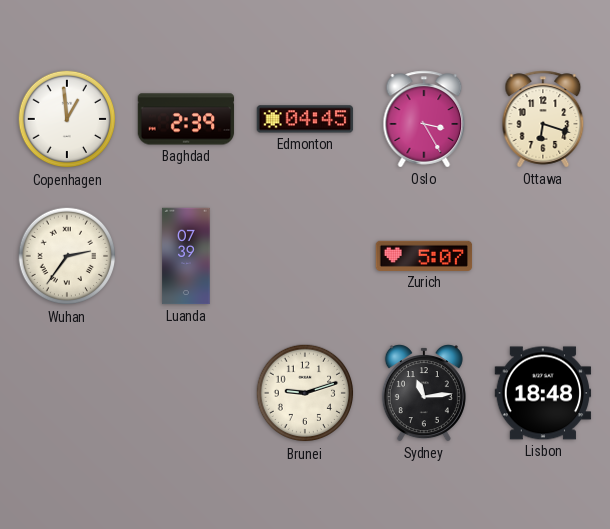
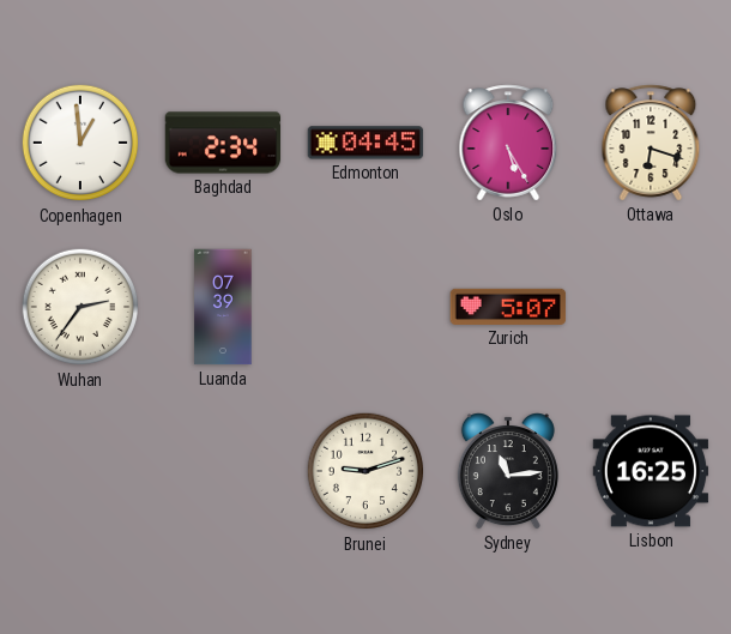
Baghdad: 2:39 -> 2:34 (223, 143)
Oslo: 3:25 -> 5:25 (508, 143)
Lisbon: 18:48 -> 16:25 (651, 471)
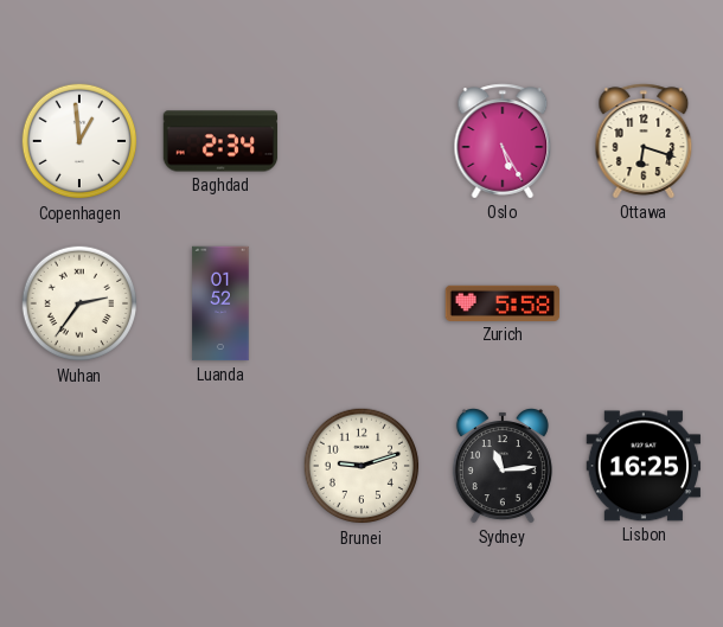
Edmonton: 04:45 -> none (365, 143)
Luanda: 07:39 -> 01:52 (220, 303)
Zurich: 5:07 -> 5:58 (503, 303)
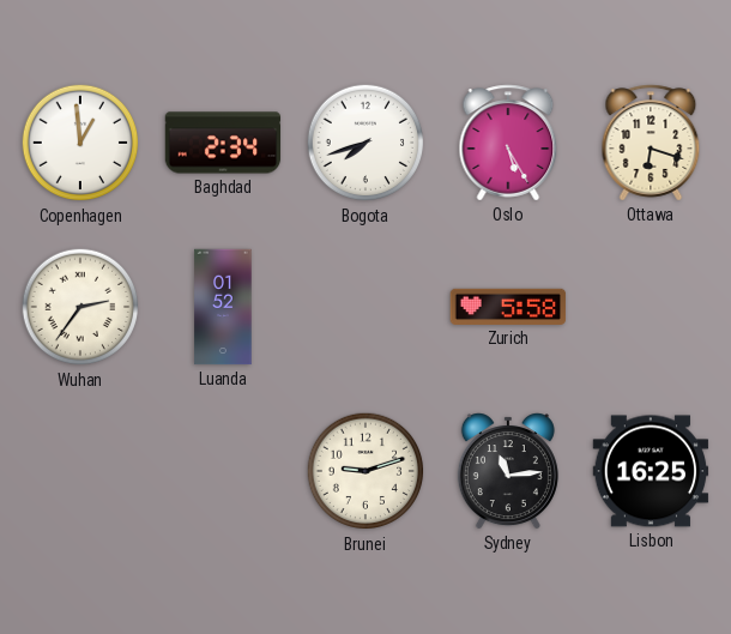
Bogota: none -> 7:42 (365, 143)
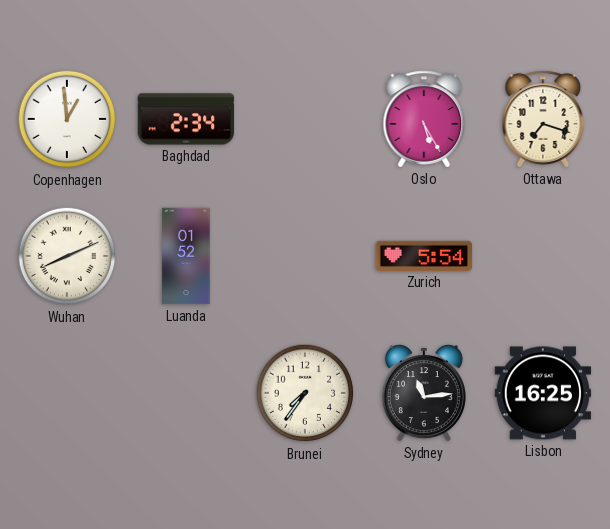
Bogota: 7:42 -> none (365, 143)
Ottawa: 6:18 -> 7:18 (543, 119)
Wuhan: 2:36 -> 8:11 (67, 256)
Zurich: 5:58 -> 5:54 (424, 256)
Brunei: 9:12 -> 7:36 (305, 393)
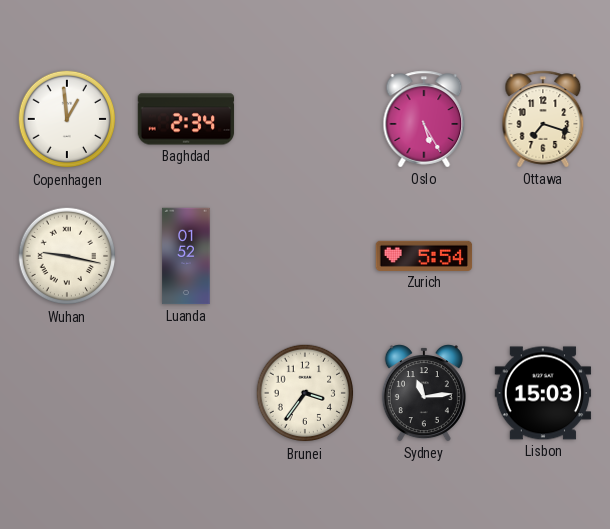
Wuhan: 8:11 -> 9:17 (67, 256)
Brunei: 7:36 -> 3:36 (305, 393)
Lisbon: 16:25 -> 15:03 (543, 393)
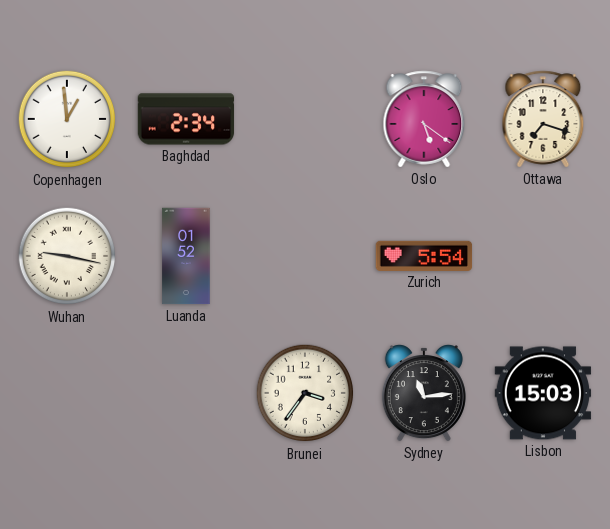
Oslo: 5:25 -> 5:21 (424, 119)
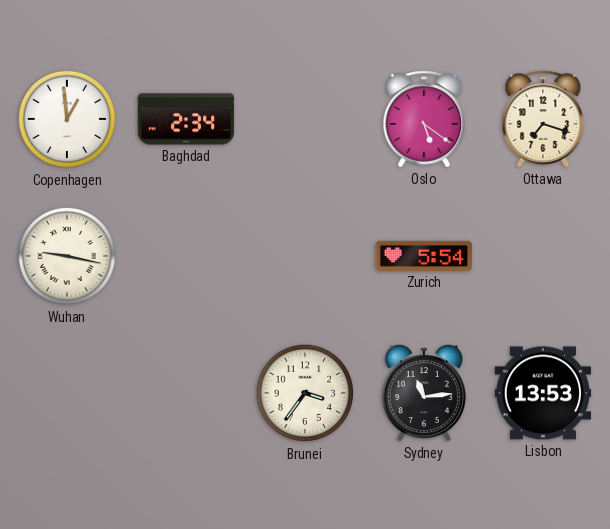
Luanda: 01:52 -> none (186, 256)
Lisbon: 15:03 -> 13:53 (543, 393)
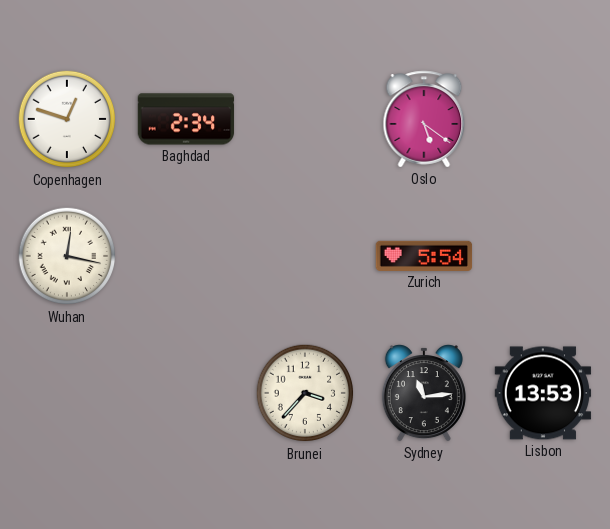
Copenhagen: 12:59 -> 12:48 (67, 119)
Ottawa: 7:18 -> none (543, 119)
Wuhan: 9:17 -> 12:17 (67, 256)
Brunei: 3:36 -> 3:37 (305, 393)
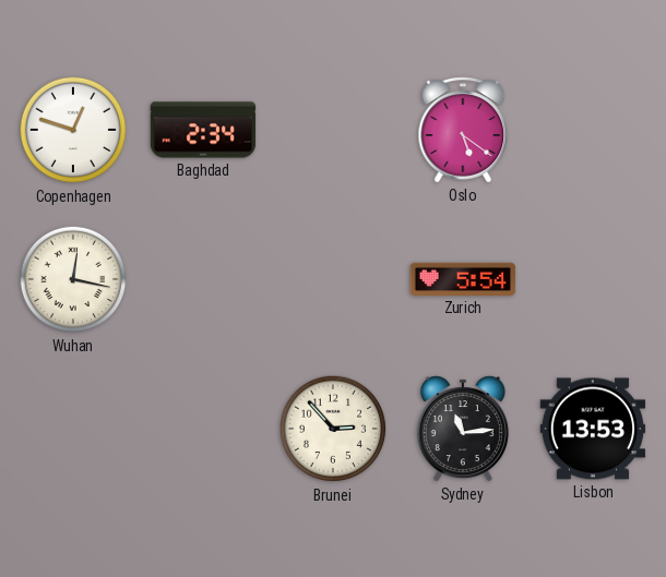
Brunei: 3:37 -> 2:53 (333, 429)
